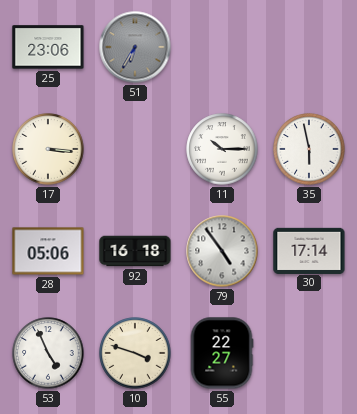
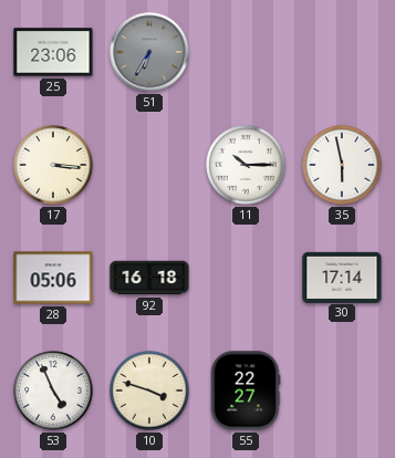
79: 4:54 -> none (222, 251)
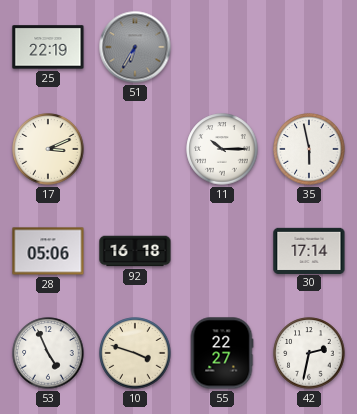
25: 23:06 -> 22:19 (48, 47)
17: 3:16 -> 3:11 (48, 149)
42: none -> 2:32 (309, 353)
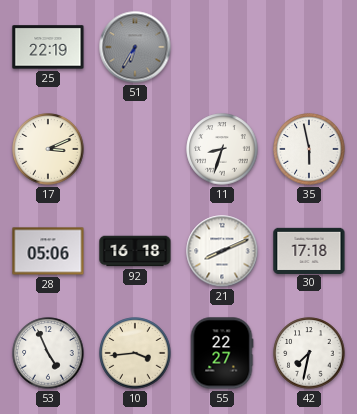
11: 10:15 -> 8:33 (222, 149)
21: none -> 8:11 (222, 251)
30: 17:14 -> 17:18 (309, 250)
10: 3:48 -> 3:44 (135, 353)
42: 2:32 -> 7:32 (309, 353)
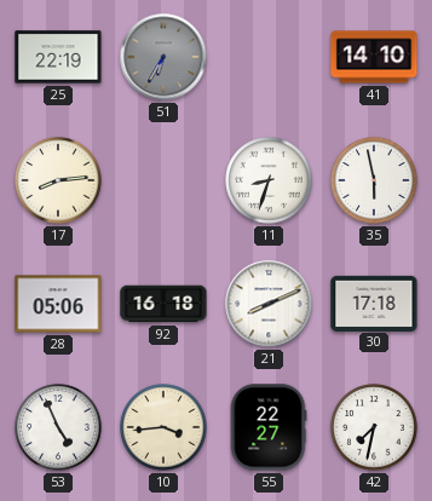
41: none -> 14:10 (374, 57)
17: 3:11 -> 8:14 (58, 180)
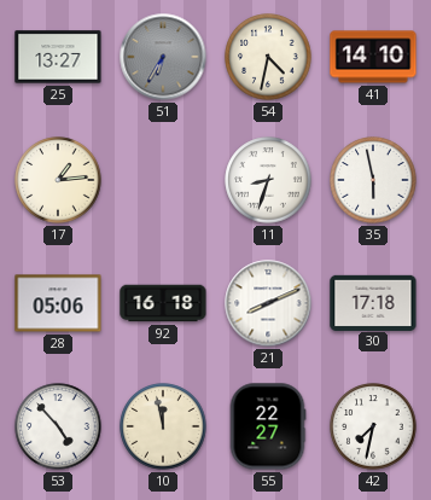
25: 22:19 -> 13:27 (58, 57)
54: none -> 4:32 (268, 57)
17: 8:14 -> 1:14 (58, 180)
53: 4:56 -> 4:53 (58, 426)
10: 3:44 -> 11:58 (163, 426)
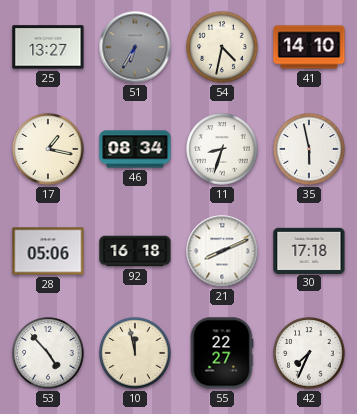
17: 1:14 -> 1:17 (48, 149)
46: none -> 08:34 (135, 149)
42: 7:32 -> 7:34 (309, 353)
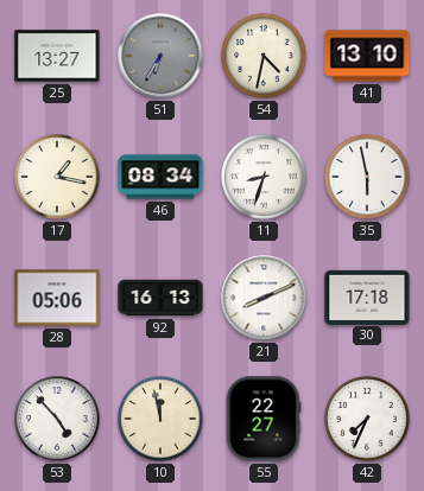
41: 14:10 -> 13:10 (367, 56)
92: 16:18 -> 16:13 (160, 298)
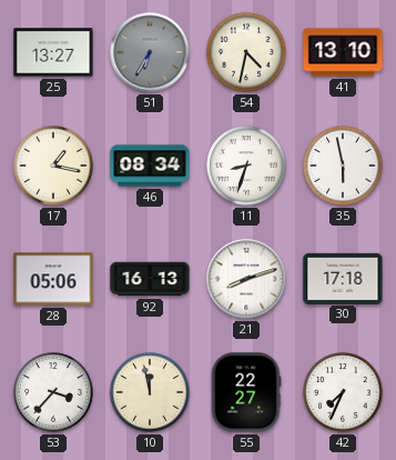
21: 8:11 -> 8:12 (246, 279)
53: 4:53 -> 3:37 (53, 392)
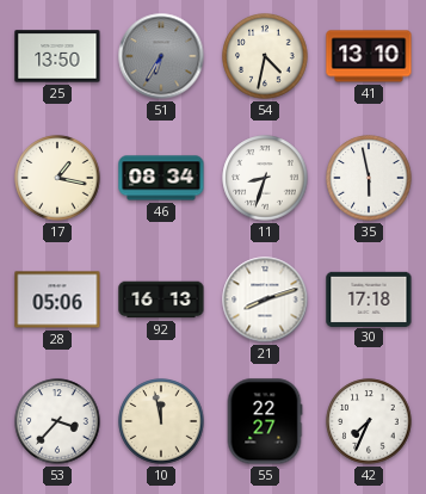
25: 13:27 -> 13:50 (57, 56)
